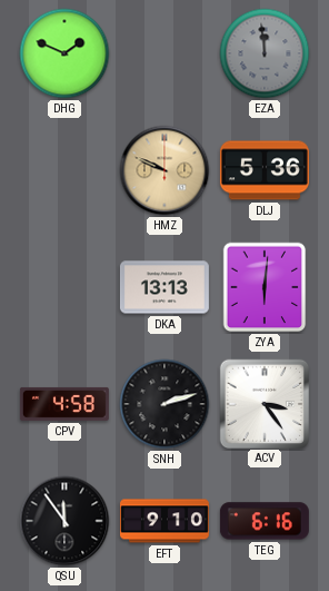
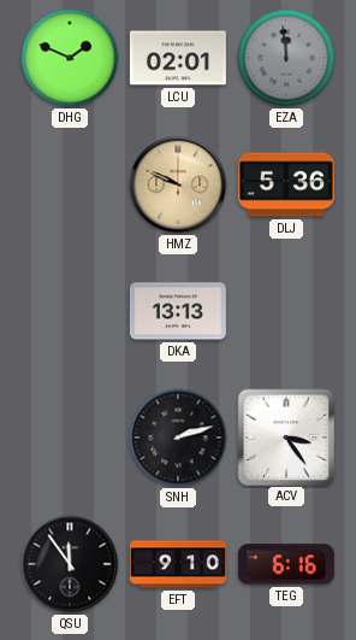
LCU: none -> 02:01 (178, 58)
ZYA: 6:01 -> none (265, 287)
CPV: 4:58 -> none (64, 404)
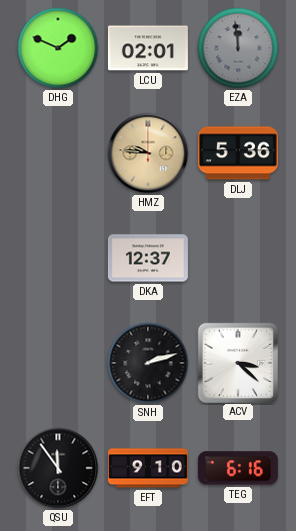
HMZ: 9:49 -> 9:46 (148, 153)
DKA: 13:13 -> 12:37 (148, 258)
ACV: 3:24 -> 3:22 (237, 362)
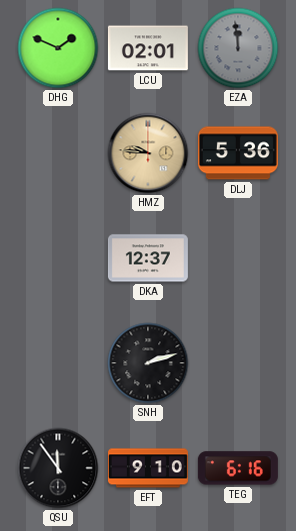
ACV: 3:22 -> none (237, 362)
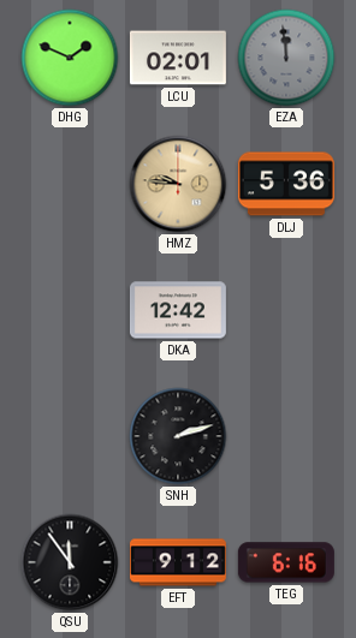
DKA: 12:37 -> 12:42 (178, 310)
EFT: 9:10 -> 9:12 (178, 562)
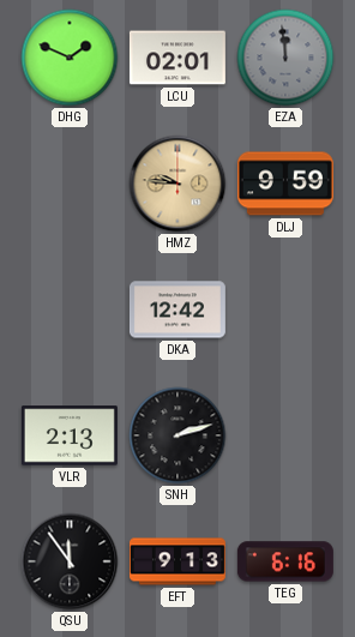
DLJ: 5:36 -> 9:59 (285, 184)
VLR: none -> 2:13 (70, 435)
EFT: 9:12 -> 9:13 (177, 561)
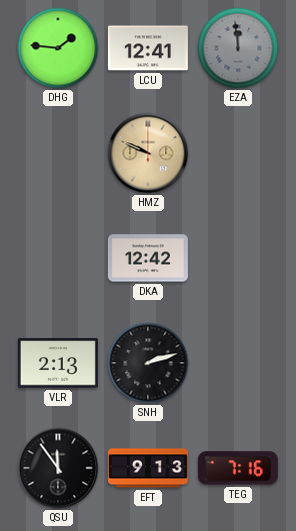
DHG: 1:49 -> 1:46 (58, 48)
LCU: 02:01 -> 12:41 (148, 48)
HMZ: 9:46 -> 9:49 (148, 153)
DLJ: 9:59 -> none (285, 184)
TEG: 6:16 -> 7:16 (238, 468)
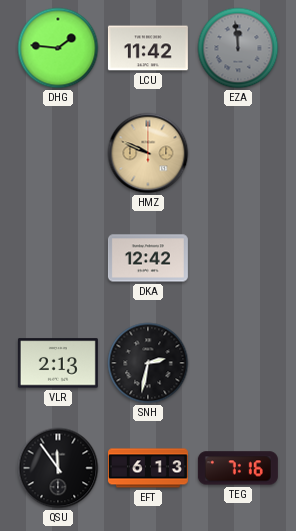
LCU: 12:41 -> 11:42 (148, 48)
SNH: 2:12 -> 2:32 (148, 363)
EFT: 9:13 -> 6:13 (148, 468)
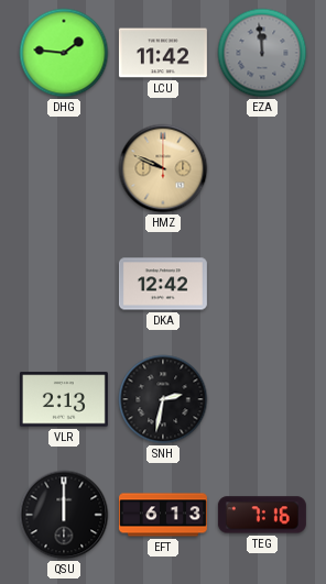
QSU: 11:54 -> 12:00 (64, 515)
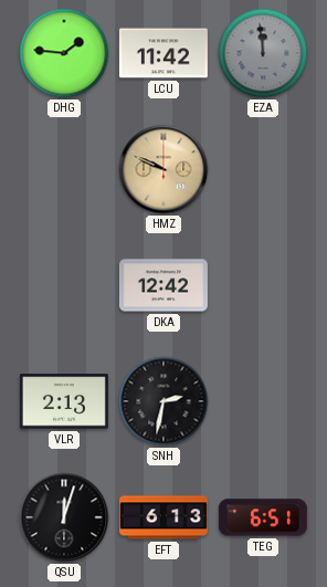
QSU: 12:00 -> 12:03 (64, 517)
TEG: 7:16 -> 6:51 (263, 517)
